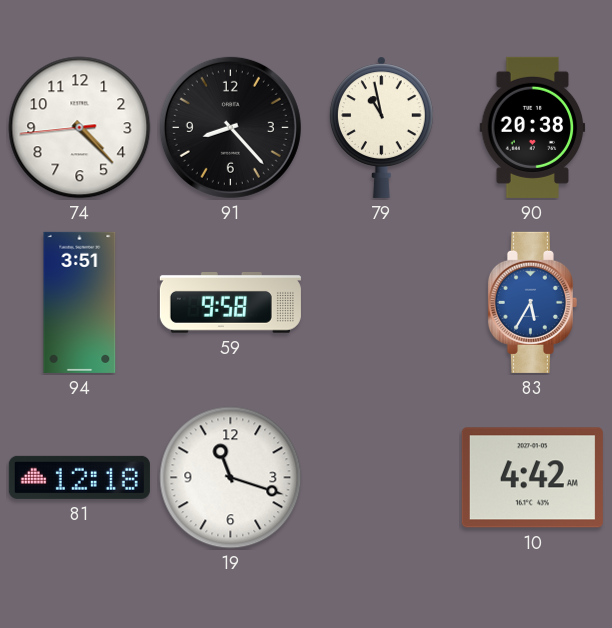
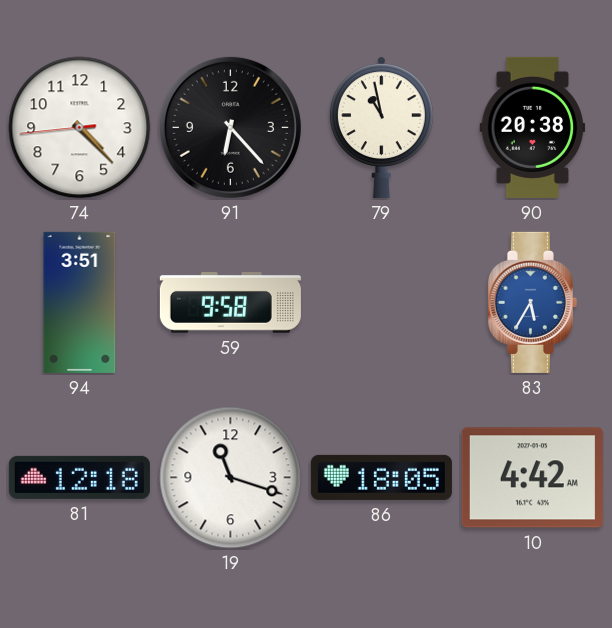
91: 8:23 -> 6:23 (230, 127)
86: none -> 18:05 (381, 477)
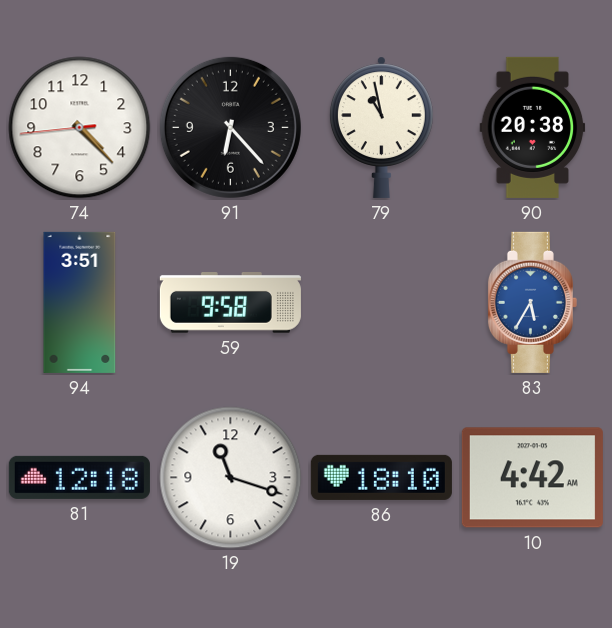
86: 18:05 -> 18:10 (381, 477)
